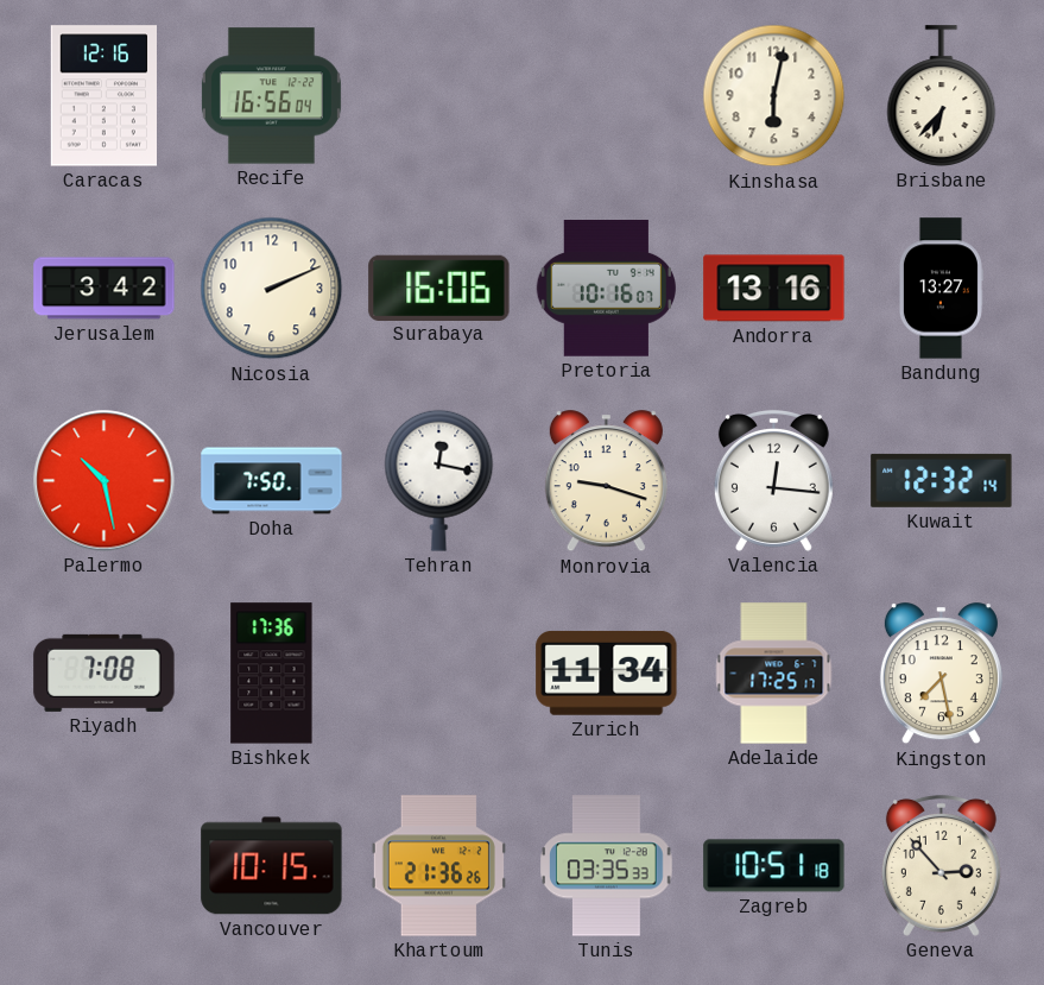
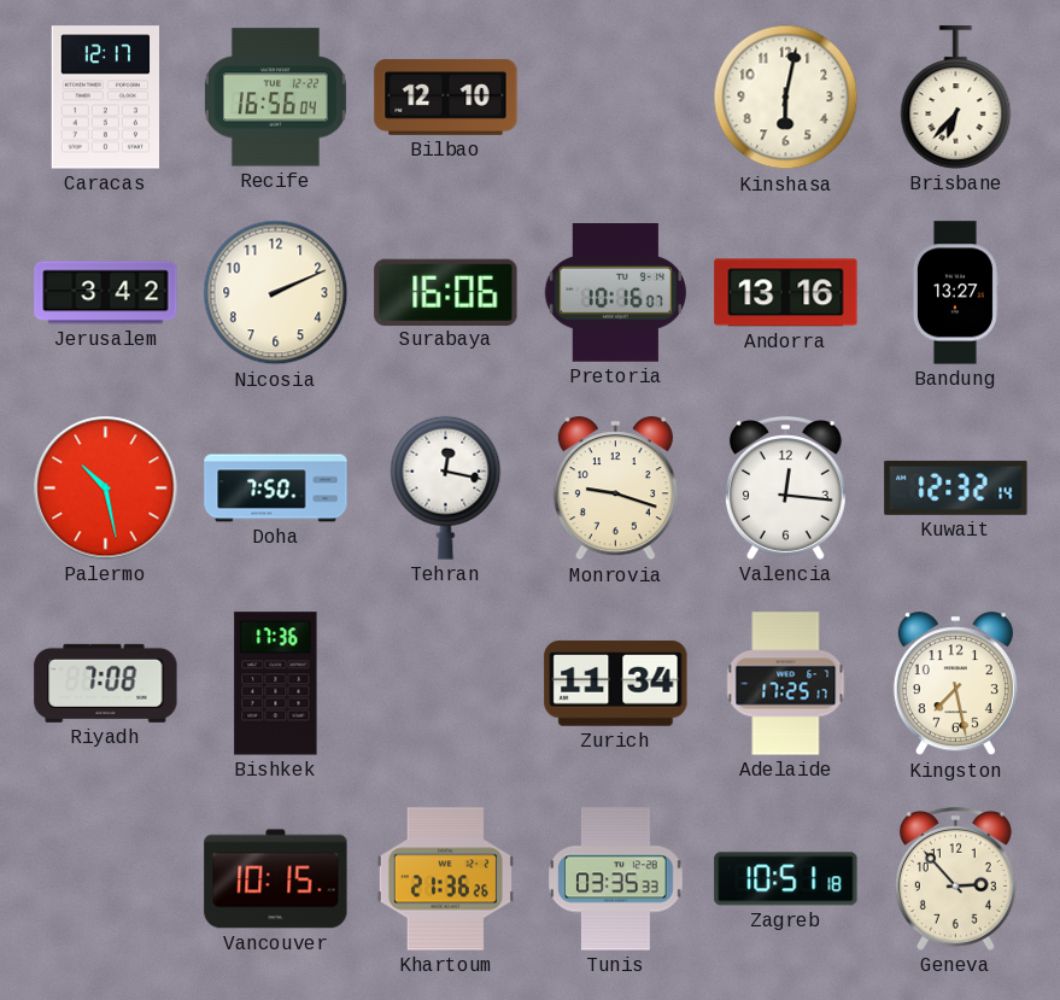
Caracas: 12:16 -> 12:17 (105, 98)
Bilbao: none -> 12:10 (446, 97)
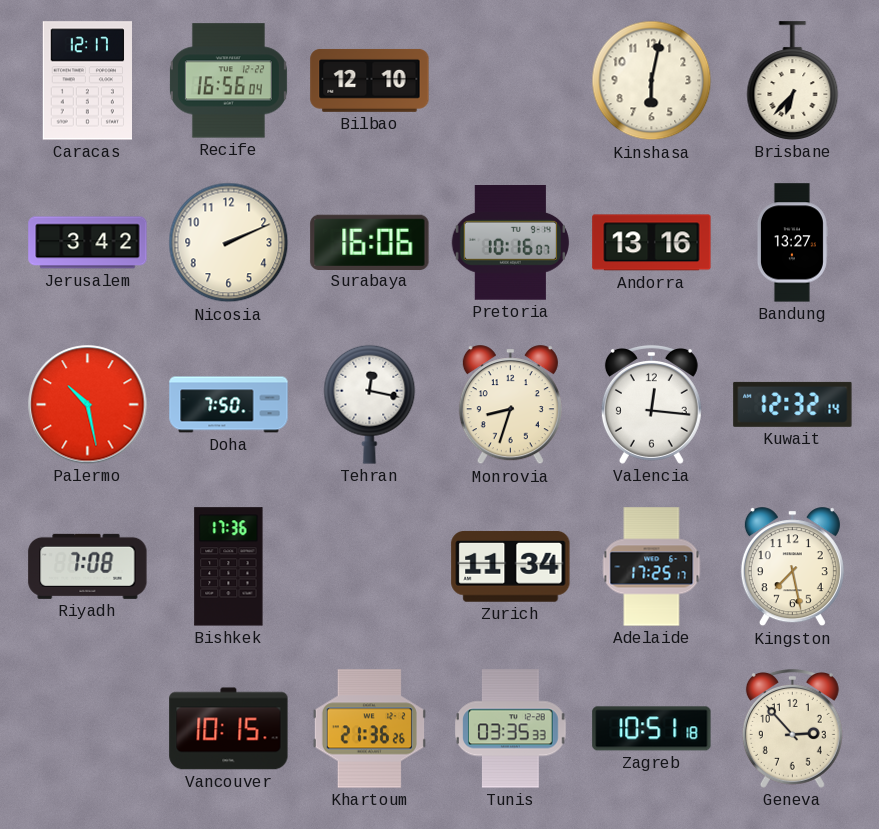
Monrovia: 9:18 -> 8:33 (510, 405)
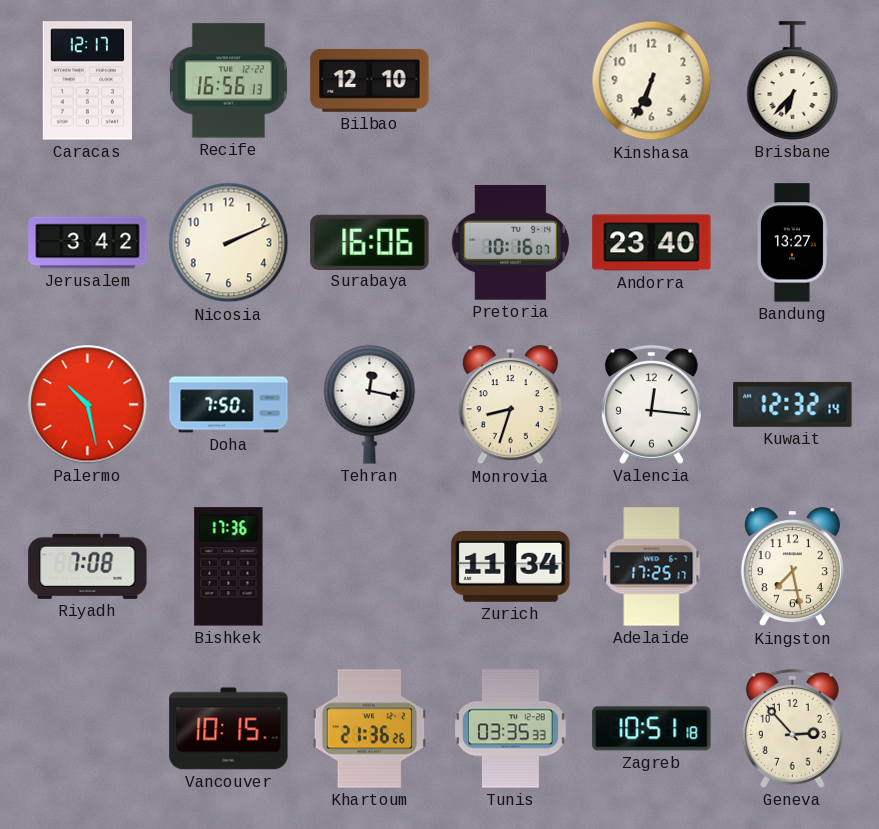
Recife: 16:56:04 -> 16:56:13 (228, 81)
Kinshasa: 6:02 -> 6:34 (652, 81)
Andorra: 13:16 -> 23:40 (652, 243)
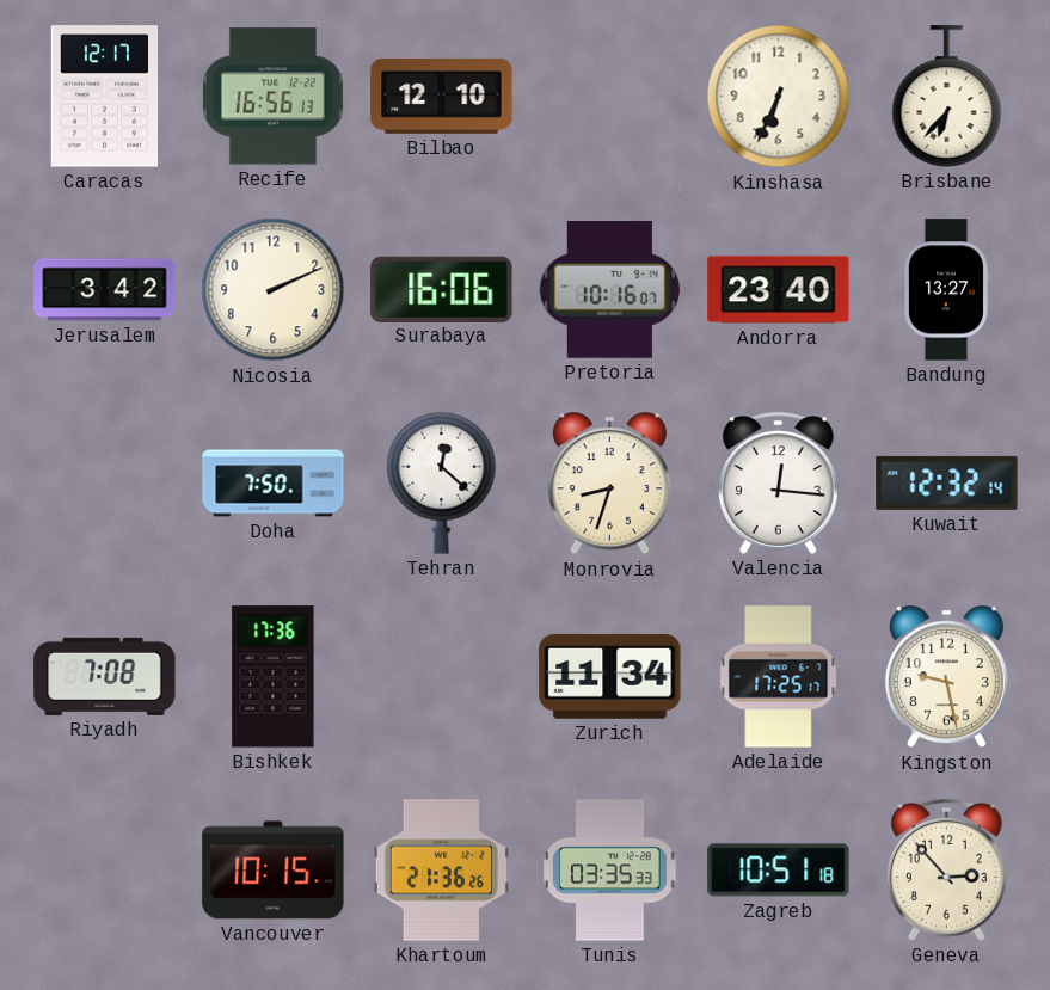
Palermo: 10:28 -> none (88, 405)
Tehran: 12:17 -> 12:22 (442, 482)
Kingston: 7:28 -> 9:28 (946, 677)
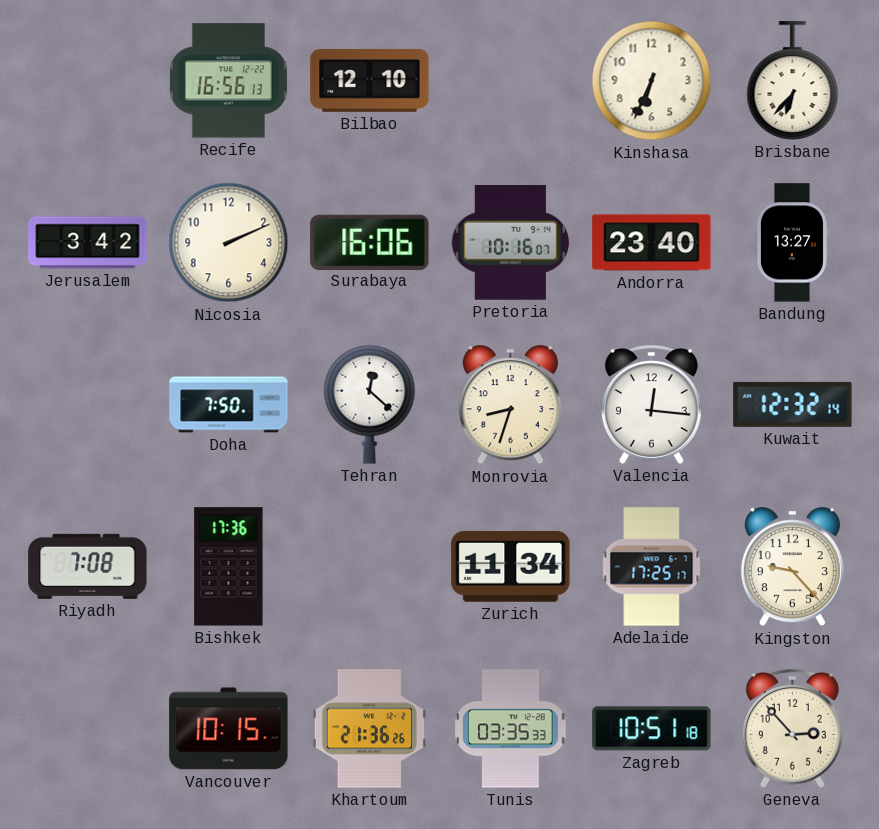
Caracas: 12:17 -> none (104, 97)
Kingston: 9:28 -> 9:23 (792, 567)
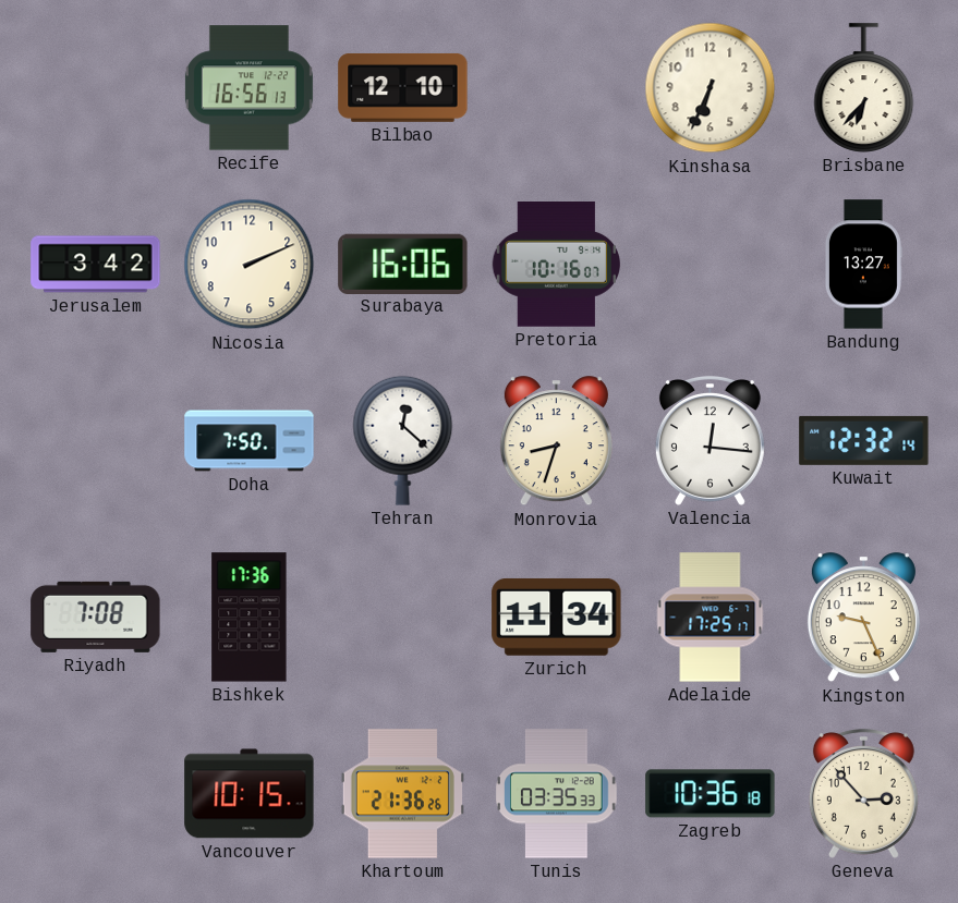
Andorra: 23:40 -> none (652, 243)
Kingston: 9:23 -> 9:26 (863, 618)
Zagreb: 10:51 -> 10:36 (711, 794)
